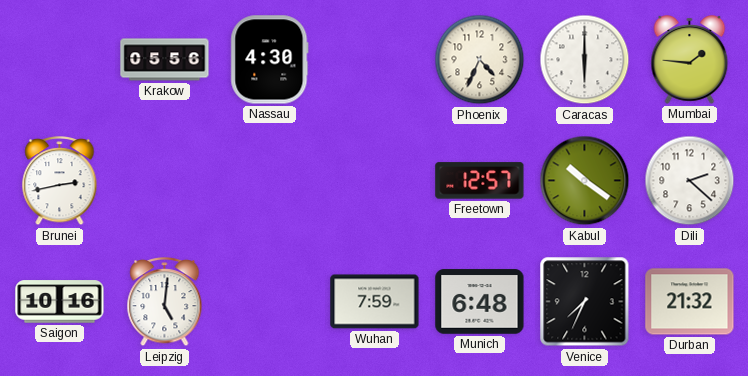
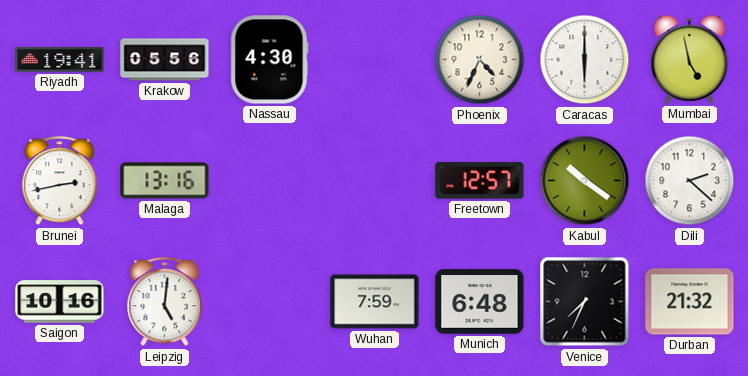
Riyadh: none -> 19:41 (60, 60)
Mumbai: 1:46 -> 4:58 (690, 60)
Malaga: none -> 13:16 (165, 181)
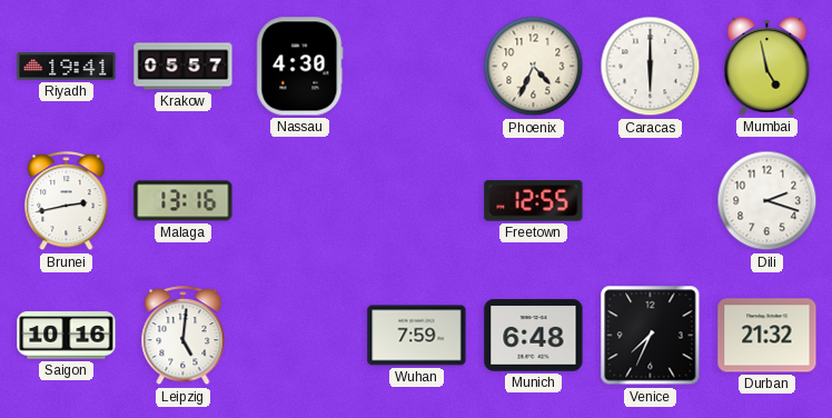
Krakow: 05:56 -> 05:57 (184, 67)
Freetown: 12:57 -> 12:55 (534, 201)
Kabul: 10:21 -> none (585, 181)
Dili: 2:22 -> 2:18 (767, 201)
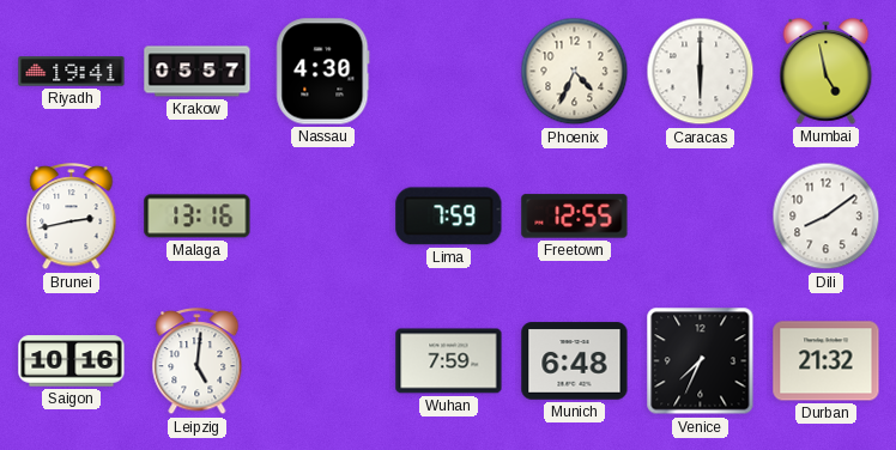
Lima: none -> 7:59 (449, 217)
Dili: 2:18 -> 8:09 (827, 217)
